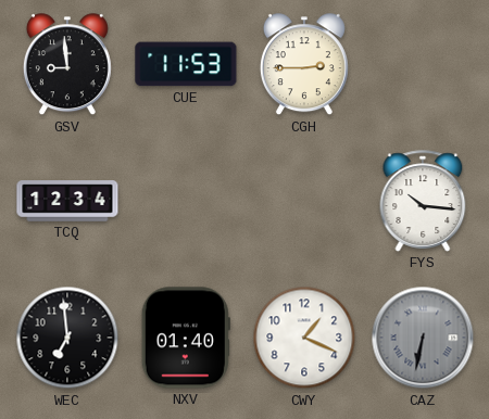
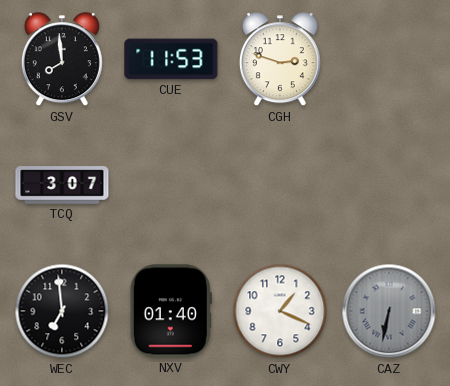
GSV: 8:59 -> 7:59 (62, 60)
CGH: 2:45 -> 2:48 (280, 60)
TCQ: 12:34 -> 3:07 (62, 185)
FYS: 10:16 -> none (423, 201)
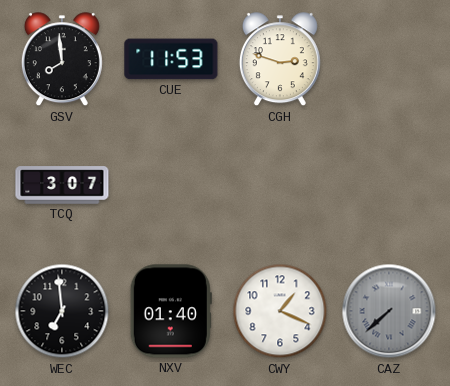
CAZ: 6:32 -> 7:38 (389, 311)
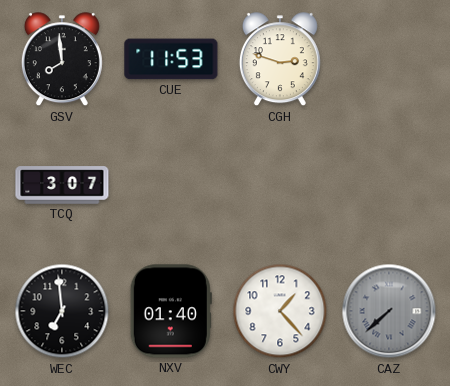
CWY: 1:19 -> 1:23 (280, 311)
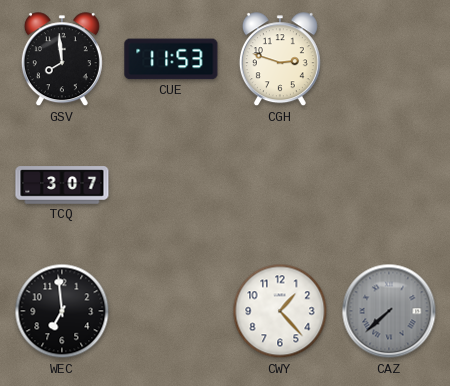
NXV: 01:40 -> none (171, 311)
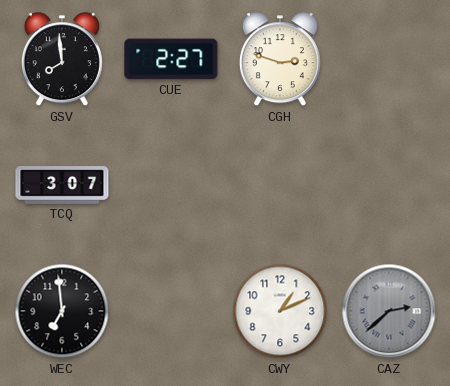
CUE: 11:53 -> 2:27 (171, 59)
CWY: 1:23 -> 1:11 (280, 311)
CAZ: 7:38 -> 2:38 (389, 311)
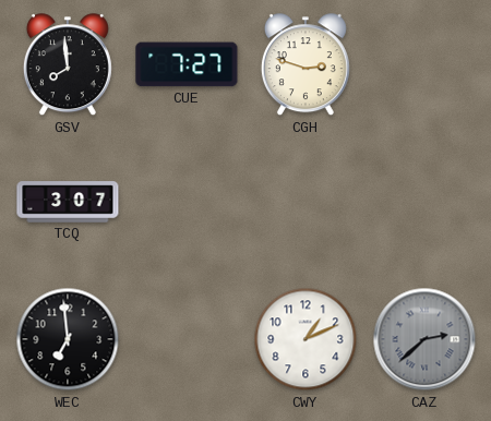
CUE: 2:27 -> 7:27 (187, 64)
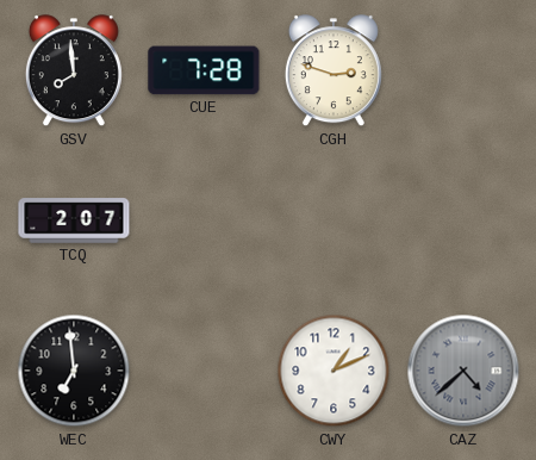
CUE: 7:27 -> 7:28 (204, 70)
TCQ: 3:07 -> 2:07 (74, 220)
CAZ: 2:38 -> 4:38 (463, 371)
